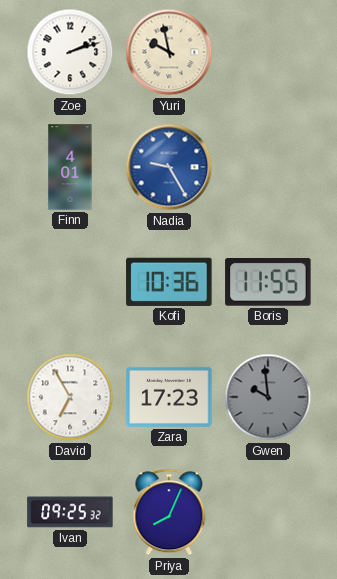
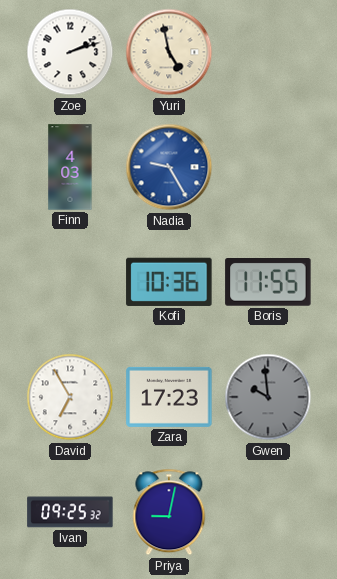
Yuri: 9:58 -> 4:58 (169, 52)
Finn: 4:01 -> 4:03 (70, 167)
Priya: 8:04 -> 9:02 (169, 512)
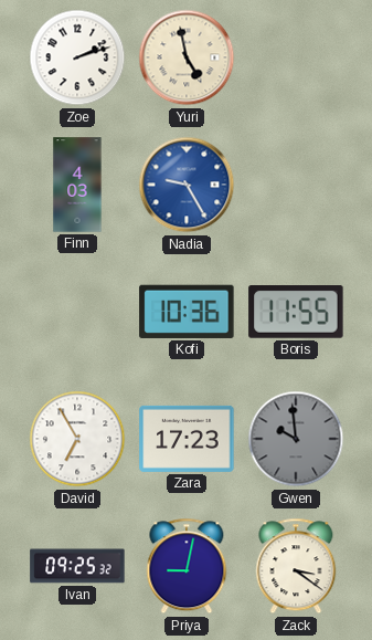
Zack: none -> 3:21 (296, 566)
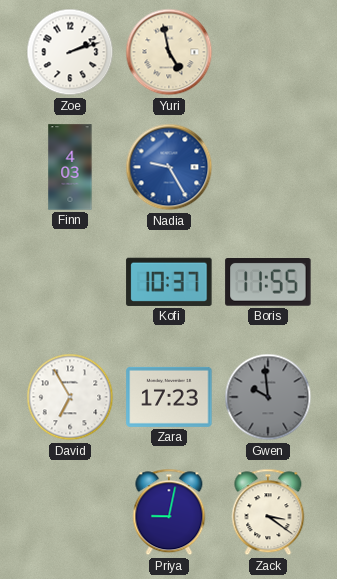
Kofi: 10:36 -> 10:37 (169, 282)
Ivan: 09:25 -> none (77, 566)
